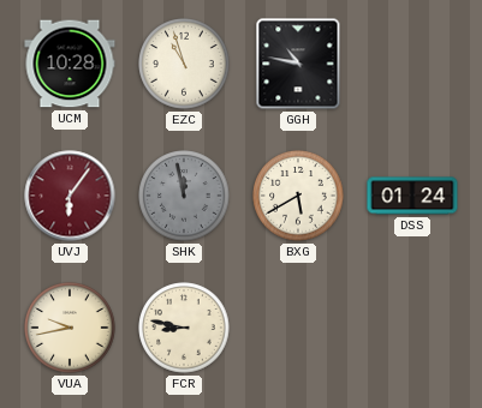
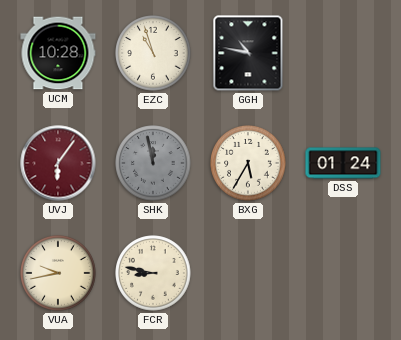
BXG: 5:40 -> 5:35 (248, 163)
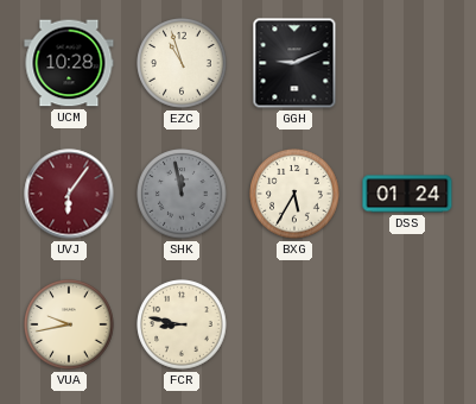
GGH: 10:47 -> 9:11 (294, 63)
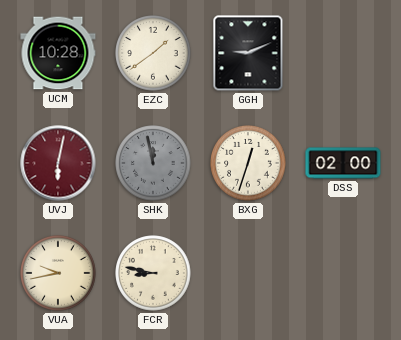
EZC: 10:57 -> 1:39 (153, 53)
UVJ: 6:06 -> 6:02 (58, 163)
BXG: 5:35 -> 12:33 (248, 163)
DSS: 01:24 -> 02:00 (343, 163)
